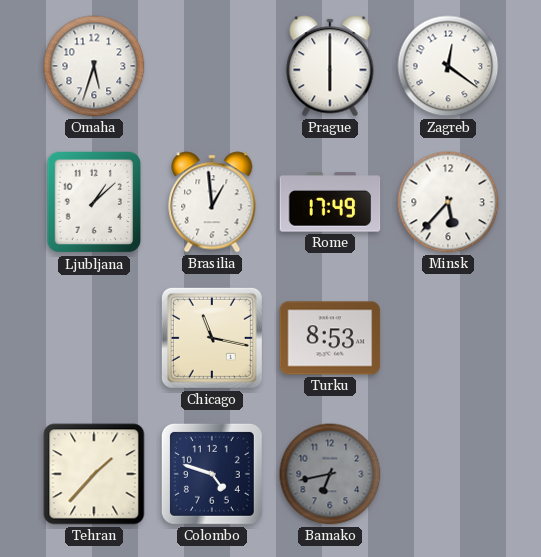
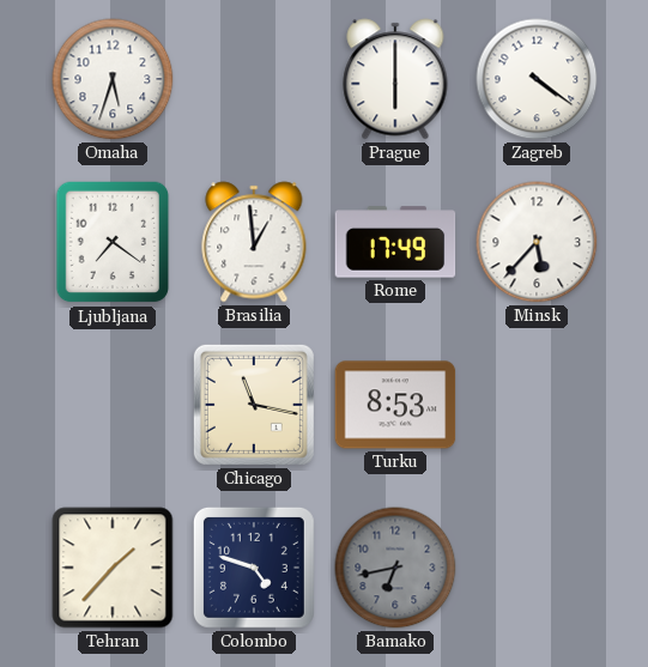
Zagreb: 12:21 -> 4:21 (537, 79)
Ljubljana: 1:08 -> 7:21 (113, 242)
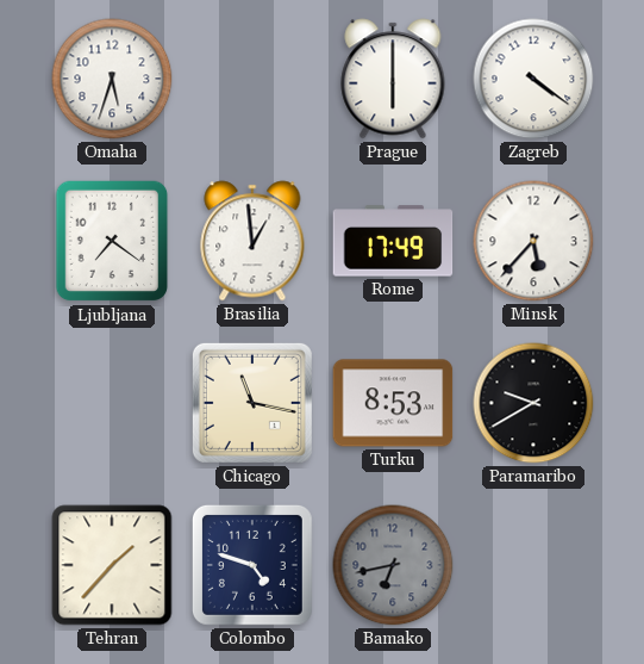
Paramaribo: none -> 9:40 (533, 403)
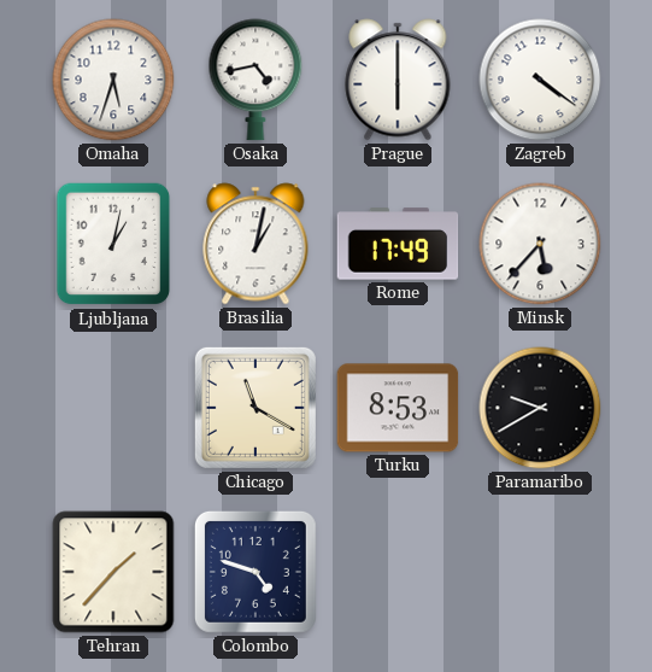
Osaka: none -> 4:43 (255, 80)
Ljubljana: 7:21 -> 1:02 (113, 244)
Brasilia: 12:59 -> 1:02 (255, 244)
Chicago: 11:17 -> 11:20 (255, 408)
Bamako: 6:43 -> none (393, 565)
